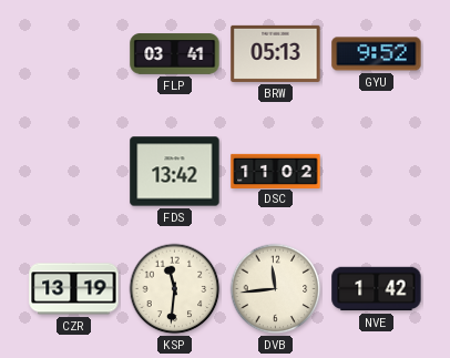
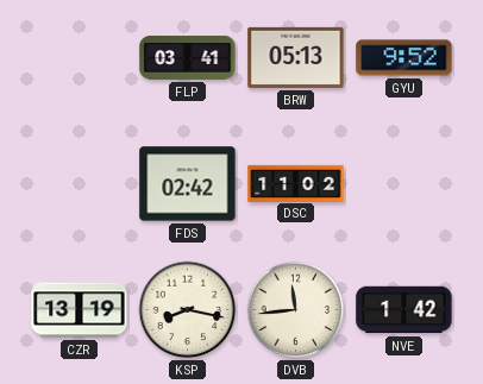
FDS: 13:42 -> 02:42 (188, 184)
KSP: 11:31 -> 8:17 (188, 310)
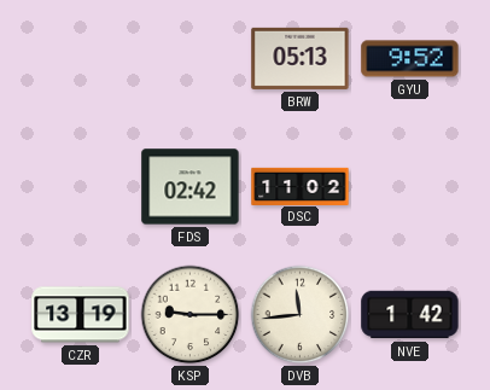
FLP: 03:41 -> none (188, 58)
KSP: 8:17 -> 9:15 (191, 315)
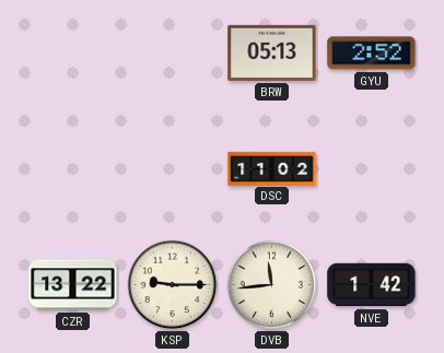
GYU: 9:52 -> 2:52 (372, 54)
FDS: 02:42 -> none (191, 187)
CZR: 13:19 -> 13:22 (73, 285)
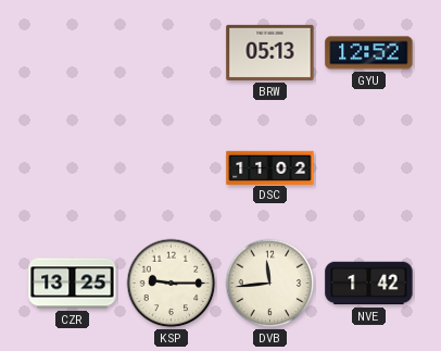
GYU: 2:52 -> 12:52 (369, 53)
CZR: 13:22 -> 13:25 (73, 284)
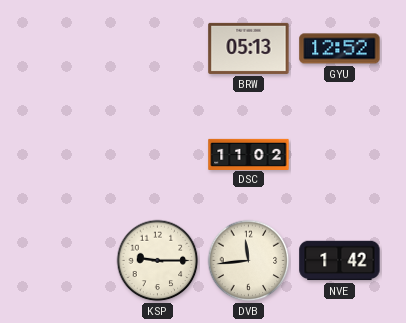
CZR: 13:25 -> none (73, 284)
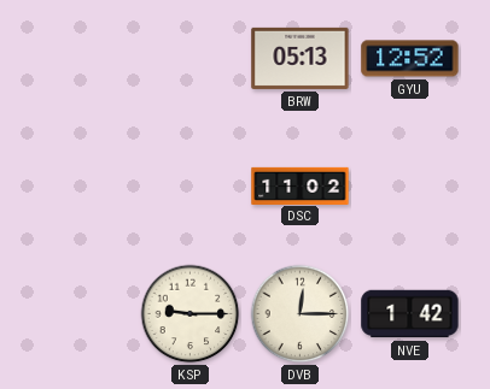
DVB: 11:44 -> 12:15 (301, 314)
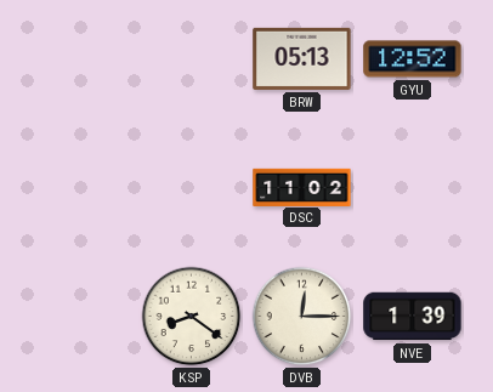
KSP: 9:15 -> 8:21 (192, 317)
NVE: 1:42 -> 1:39 (413, 317)
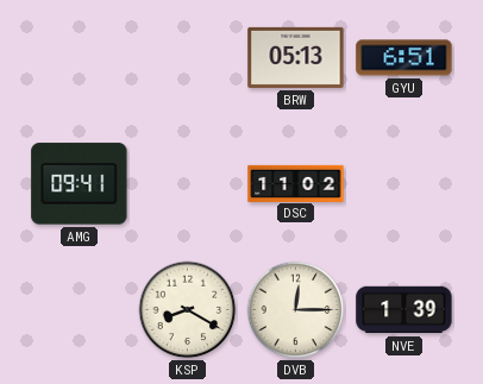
GYU: 12:52 -> 6:51 (404, 58)
AMG: none -> 09:41 (80, 184)
KSP: 8:21 -> 8:20 (188, 310)
